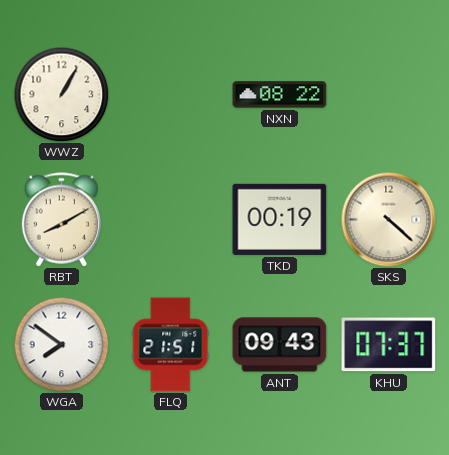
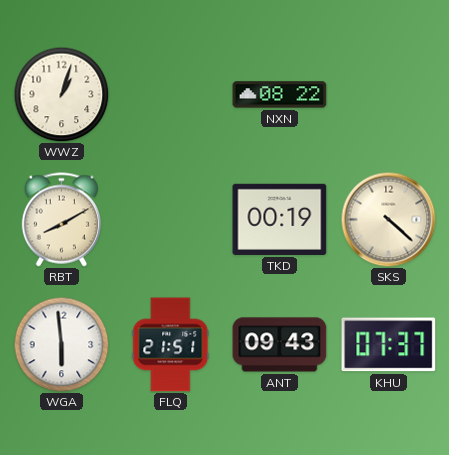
WWZ: 1:05 -> 1:03 (61, 94)
WGA: 7:51 -> 5:59 (61, 344)
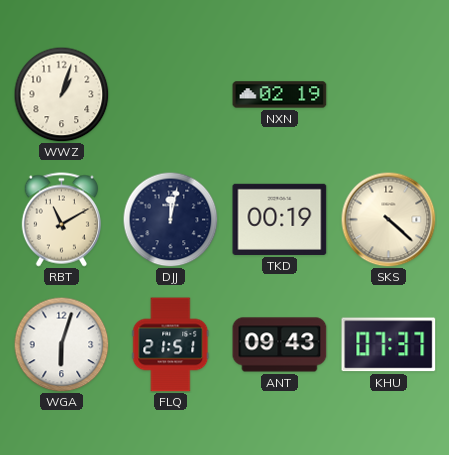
NXN: 08:22 -> 02:19 (280, 95)
RBT: 8:10 -> 11:10 (61, 220)
DJJ: none -> 12:02 (170, 219)
WGA: 5:59 -> 6:03 (61, 344)
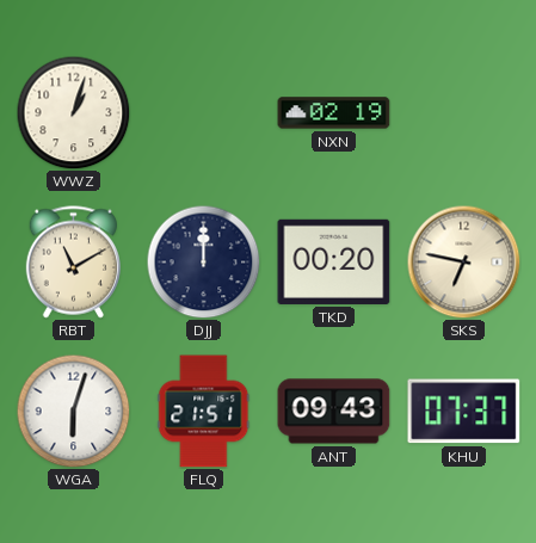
DJJ: 12:02 -> 12:00 (203, 261)
TKD: 00:19 -> 00:20 (334, 261)
SKS: 4:22 -> 6:47 (463, 261)
